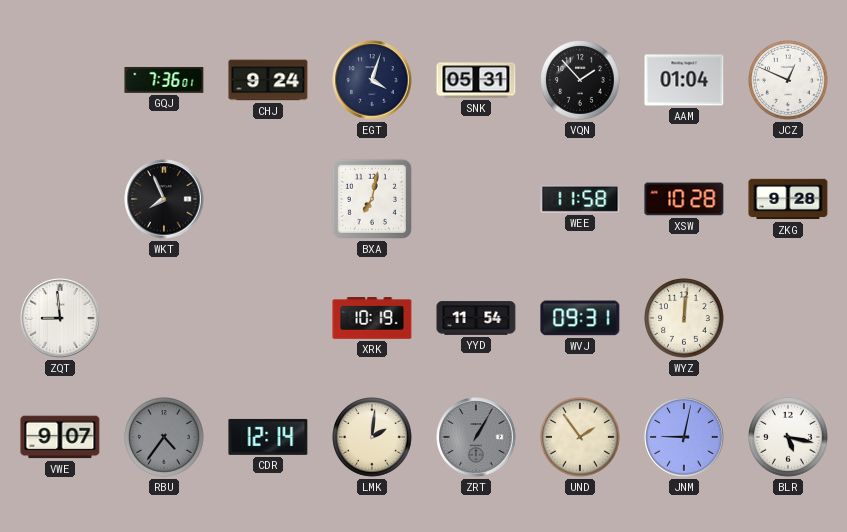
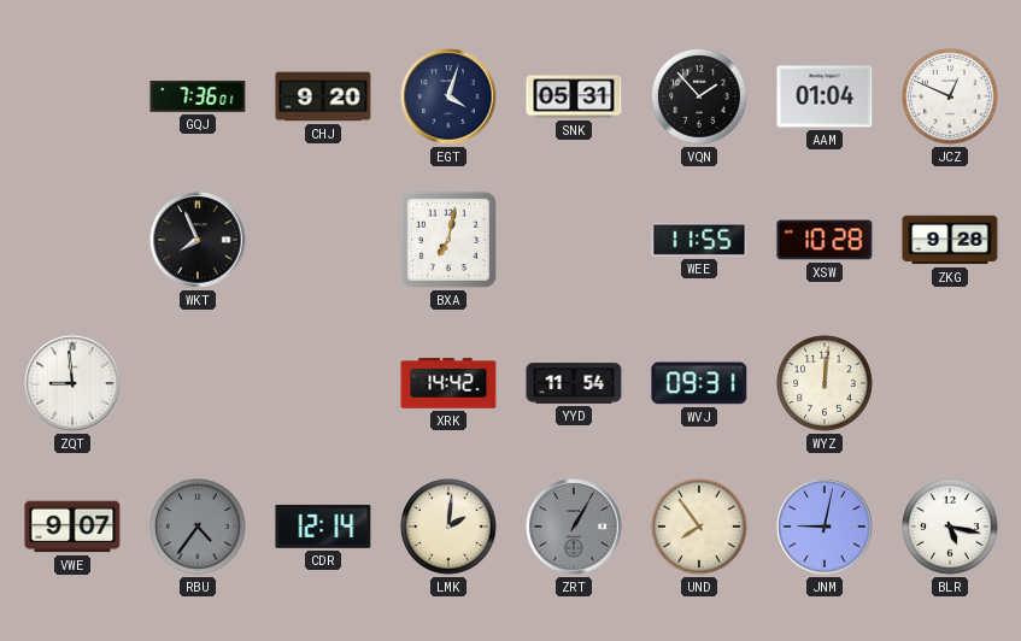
CHJ: 9:24 -> 9:20 (323, 96)
WEE: 11:58 -> 11:55 (699, 240)
XRK: 10:19 -> 14:42 (448, 383)
UND: 1:54 -> 7:54 (700, 528)
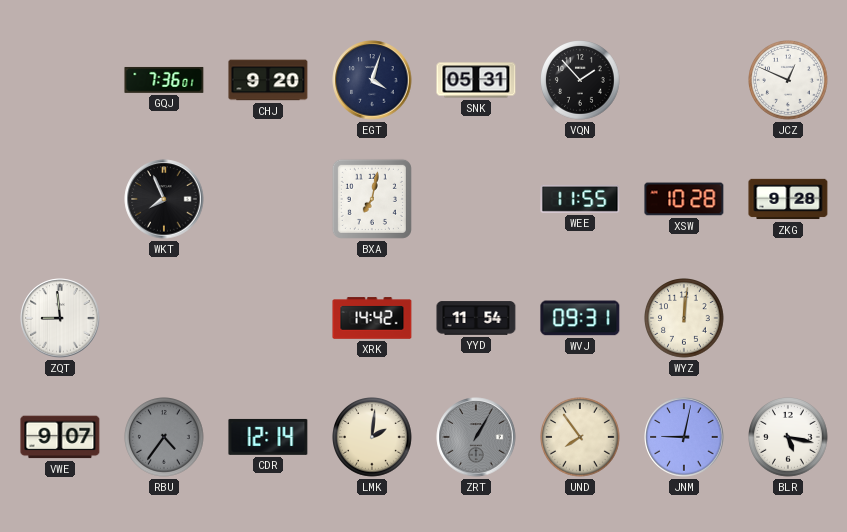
AAM: 01:04 -> none (825, 96)
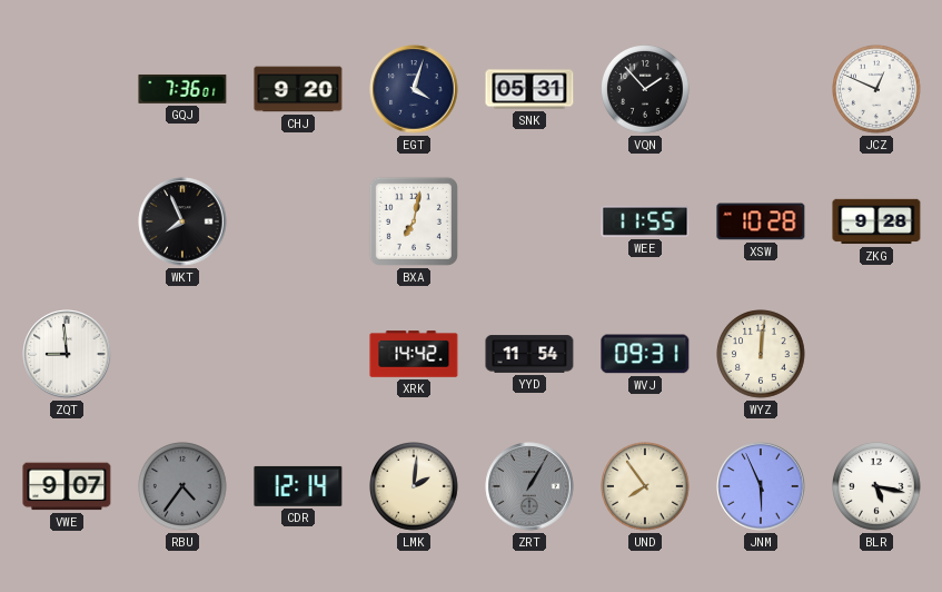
JNM: 9:02 -> 5:56 (761, 486)
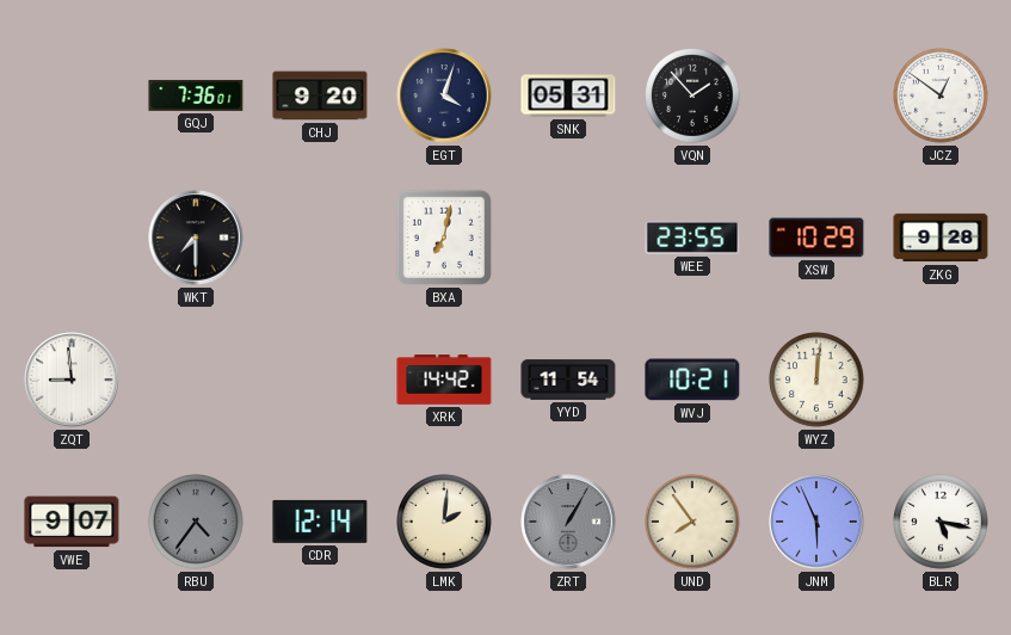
JCZ: 12:49 -> 12:51 (942, 97)
WKT: 7:56 -> 7:30 (196, 238)
WEE: 11:55 -> 23:55 (692, 238)
XSW: 10:28 -> 10:29 (816, 238)
WVJ: 09:31 -> 10:21 (692, 380)
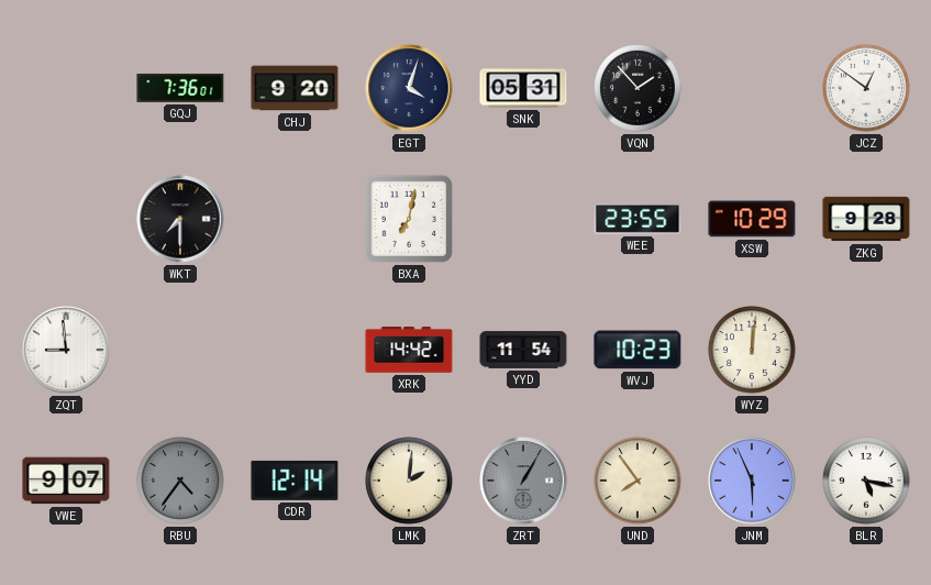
WVJ: 10:21 -> 10:23 (638, 350)
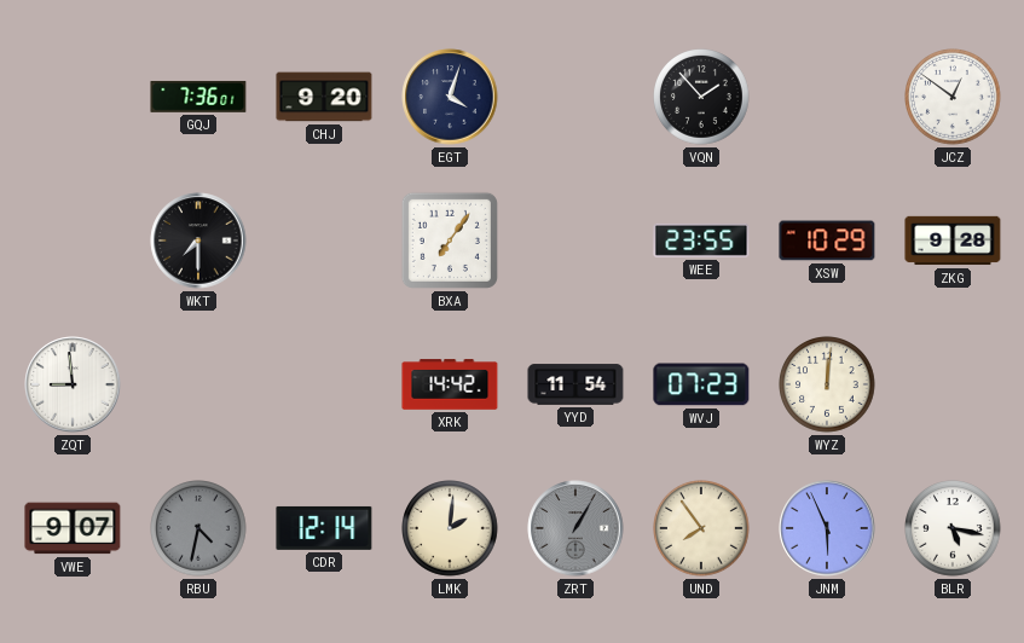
SNK: 05:31 -> none (523, 88)
BXA: 7:02 -> 7:06 (450, 241)
WVJ: 10:23 -> 07:23 (701, 384)
RBU: 4:36 -> 4:32 (199, 529)
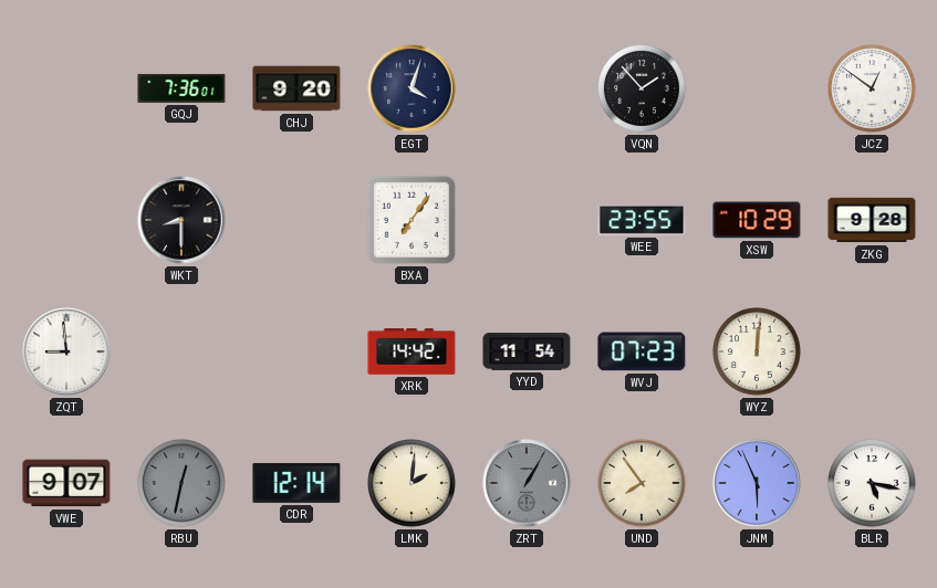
WKT: 7:30 -> 8:30 (181, 220)
RBU: 4:32 -> 12:32 (183, 484)
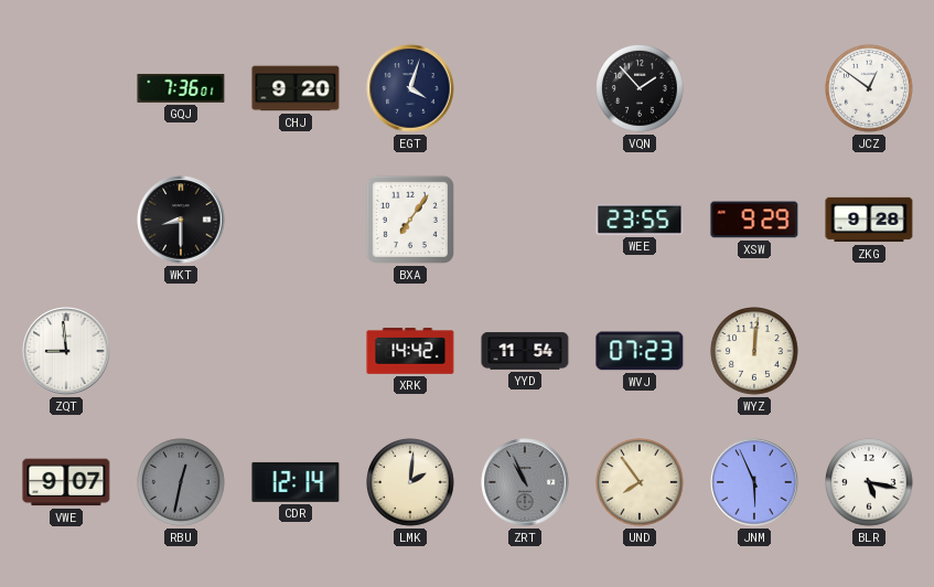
XSW: 10:29 -> 9:29 (754, 220)
ZRT: 1:05 -> 10:56 (525, 482)
